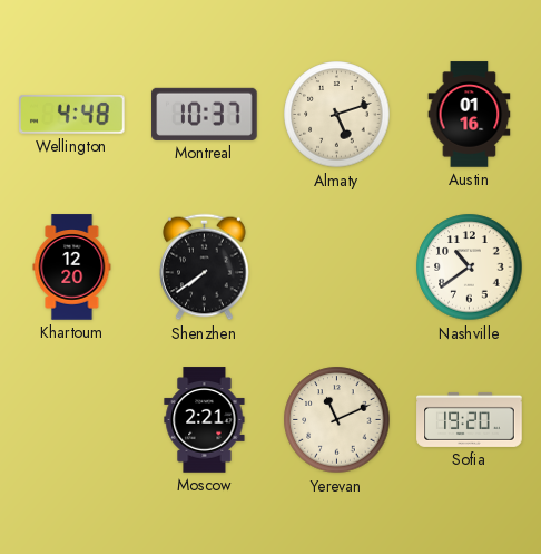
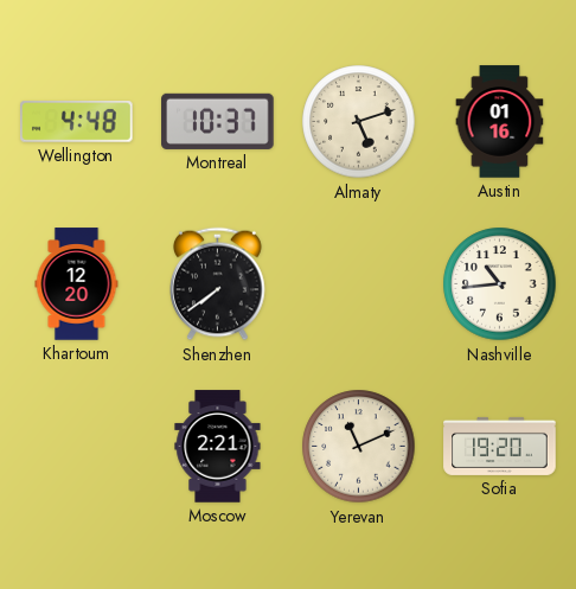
Nashville: 10:39 -> 10:44 (500, 284)
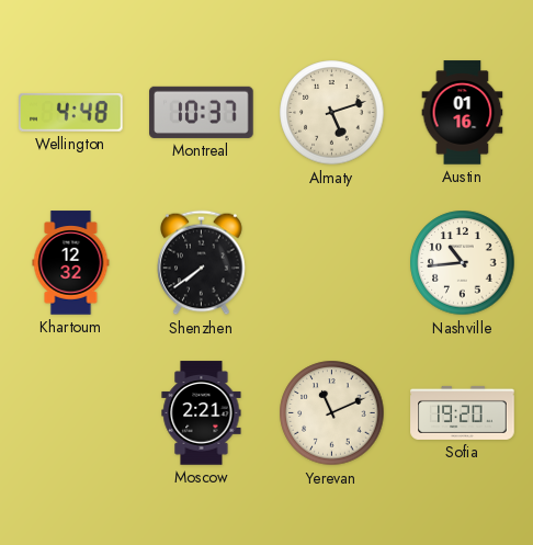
Khartoum: 12:20 -> 12:32 (71, 263)
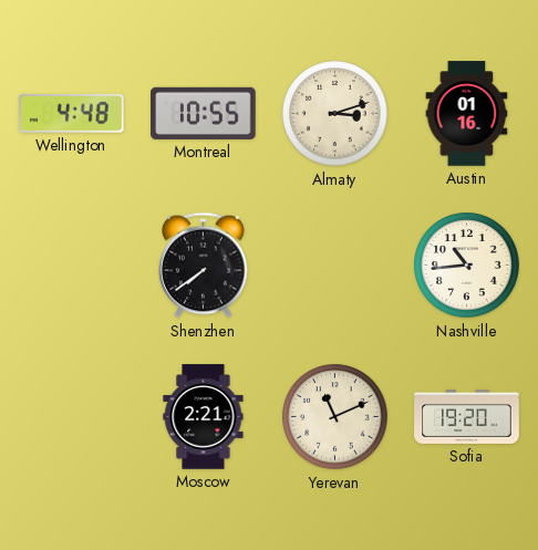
Montreal: 10:37 -> 10:55 (204, 113)
Almaty: 5:12 -> 3:12 (335, 114)
Khartoum: 12:32 -> none (71, 263)
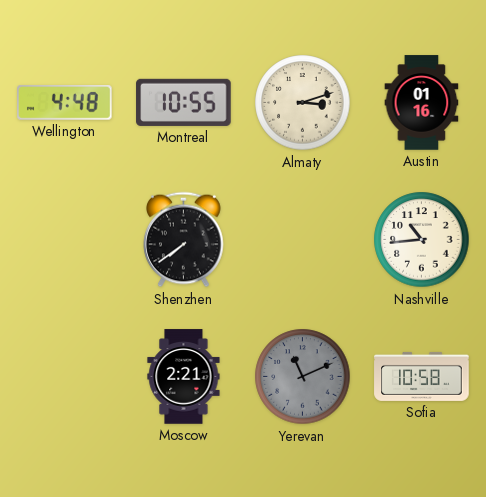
Yerevan dial: cream -> grey (303, 377)
Sofia: 19:20 -> 10:58 (422, 376)
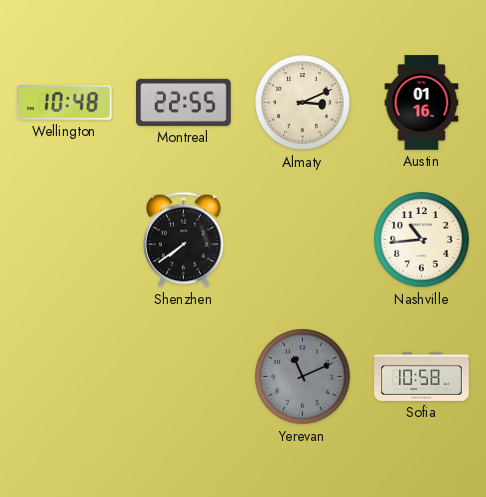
Wellington: 4:48 -> 10:48 (65, 103)
Montreal: 10:55 -> 22:55 (184, 102)
Almaty: 3:12 -> 3:11 (303, 103)
Moscow: 2:21 -> none (184, 377)
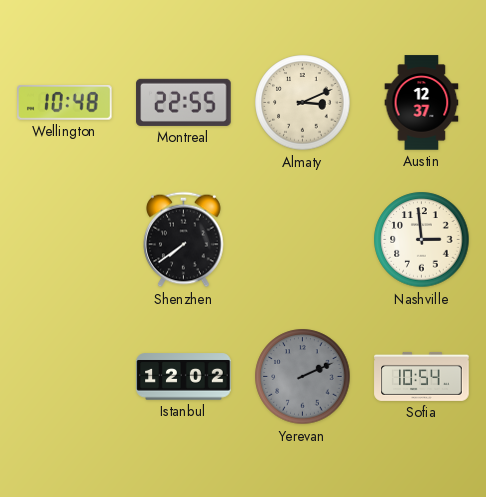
Austin: 01:16 -> 12:37 (422, 103)
Nashville: 10:44 -> 2:59 (422, 240)
Istanbul: none -> 12:02 (184, 377)
Yerevan: 11:11 -> 2:11 (303, 377)
Sofia: 10:58 -> 10:54 (422, 376)
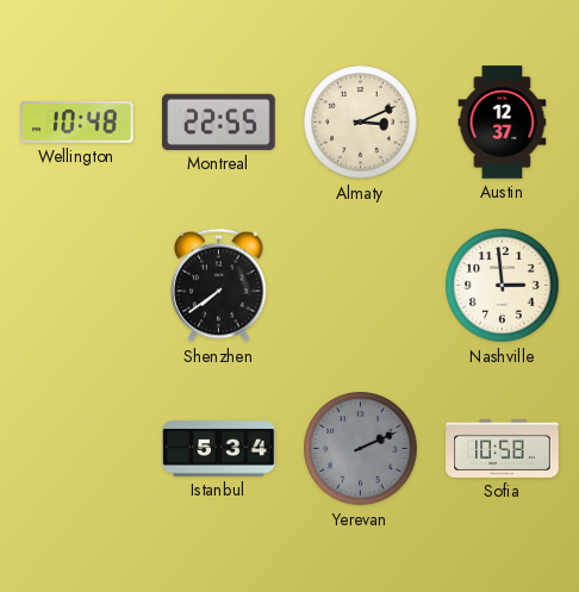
Istanbul: 12:02 -> 5:34 (219, 449)
Sofia: 10:54 -> 10:58 (503, 448)
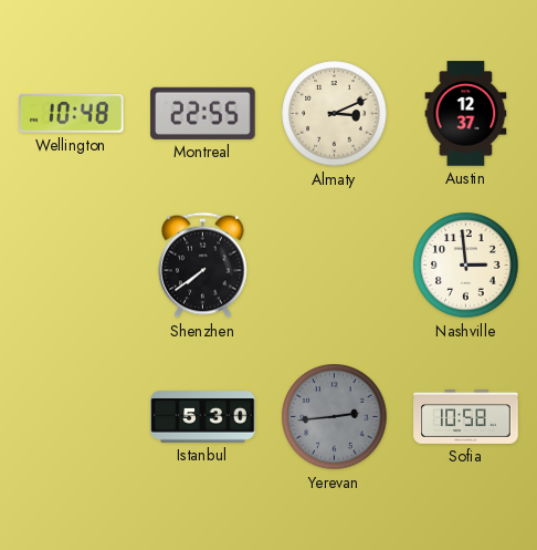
Istanbul: 5:34 -> 5:30 (203, 417)
Yerevan: 2:11 -> 2:44 (335, 417)
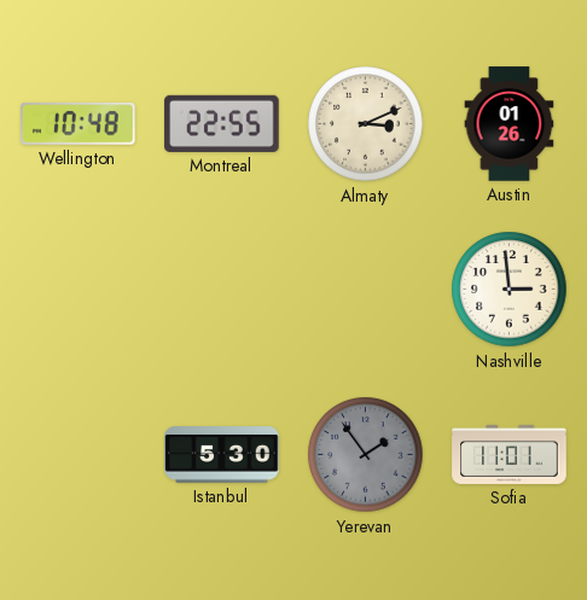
Austin: 12:37 -> 01:26 (510, 124)
Shenzhen: 7:39 -> none (203, 266)
Yerevan: 2:44 -> 1:54 (366, 455)
Sofia: 10:58 -> 11:01 (510, 454)
